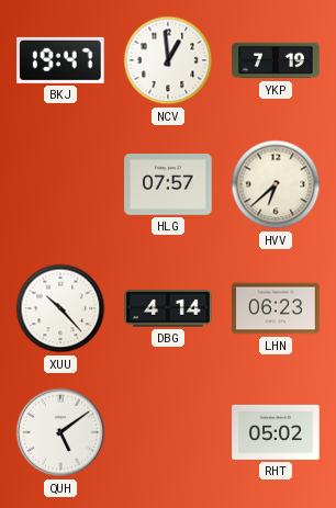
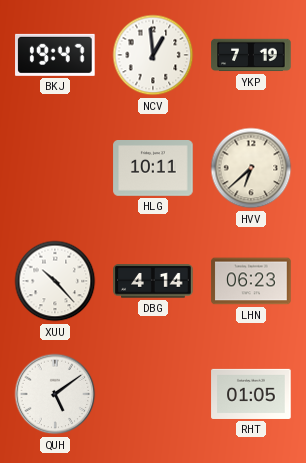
HLG: 07:57 -> 10:11 (153, 169)
RHT: 05:02 -> 01:05 (251, 394)
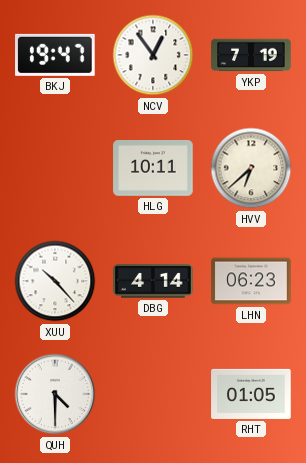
NCV: 12:59 -> 12:54 (153, 55)
QUH: 5:09 -> 4:30 (55, 394)
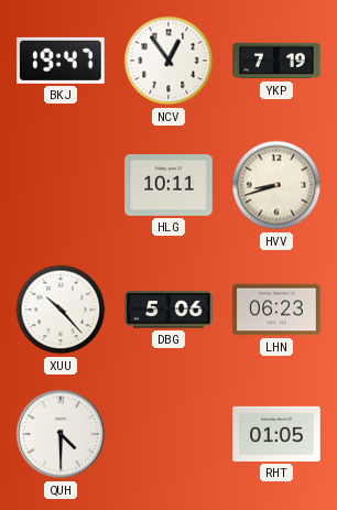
HVV: 6:38 -> 8:42 (276, 185)
DBG: 4:14 -> 5:06 (168, 310)
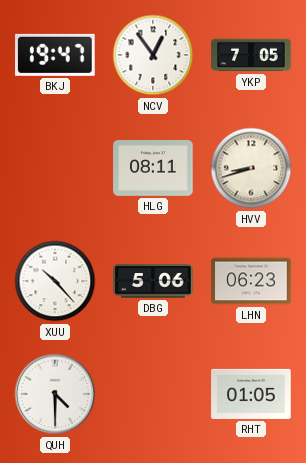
YKP: 7:19 -> 7:05 (251, 55)
HLG: 10:11 -> 08:11 (153, 169)
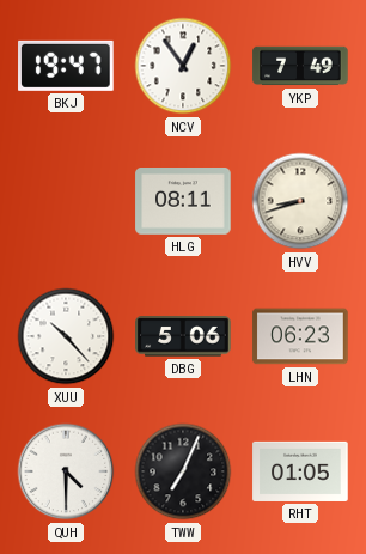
YKP: 7:05 -> 7:49 (300, 66)
TWW: none -> 7:04 (183, 471)
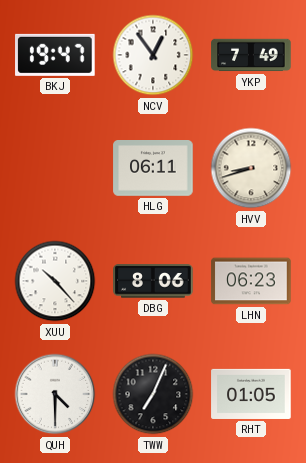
HLG: 08:11 -> 06:11 (153, 169)
DBG: 5:06 -> 8:06 (153, 281)
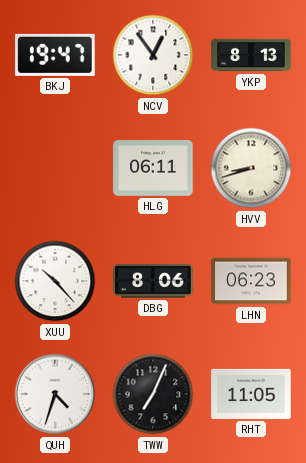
YKP: 7:49 -> 8:13 (251, 55)
QUH: 4:30 -> 4:33 (55, 394)
RHT: 01:05 -> 11:05 (251, 394)
